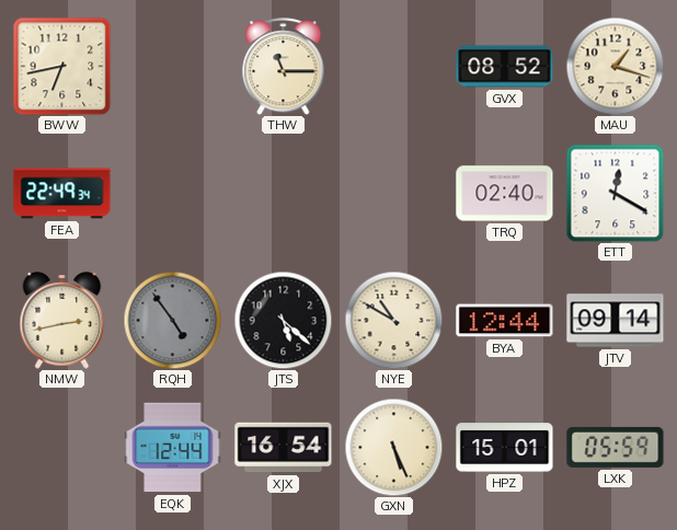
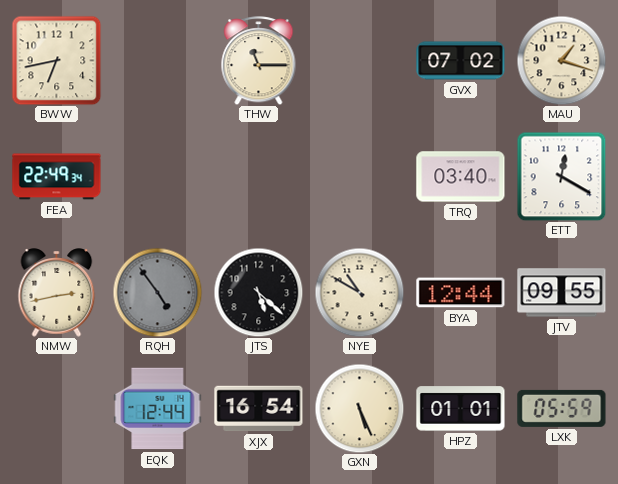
GVX: 08:52 -> 07:02 (461, 61)
TRQ: 02:40 -> 03:40 (461, 177)
JTV: 09:14 -> 09:55 (562, 293)
HPZ: 15:01 -> 01:01 (461, 409)
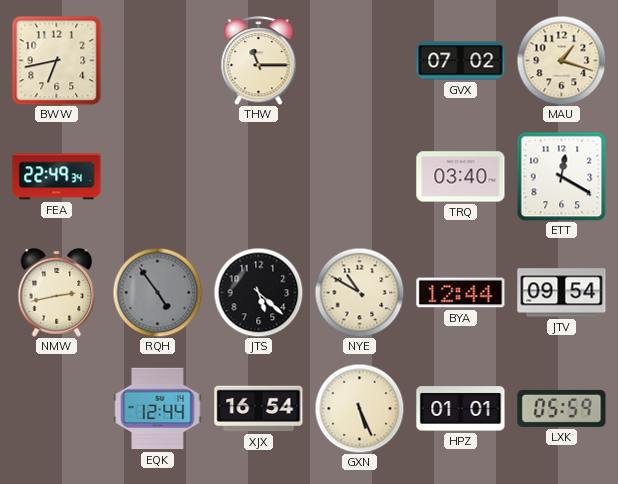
JTV: 09:55 -> 09:54 (562, 293)
